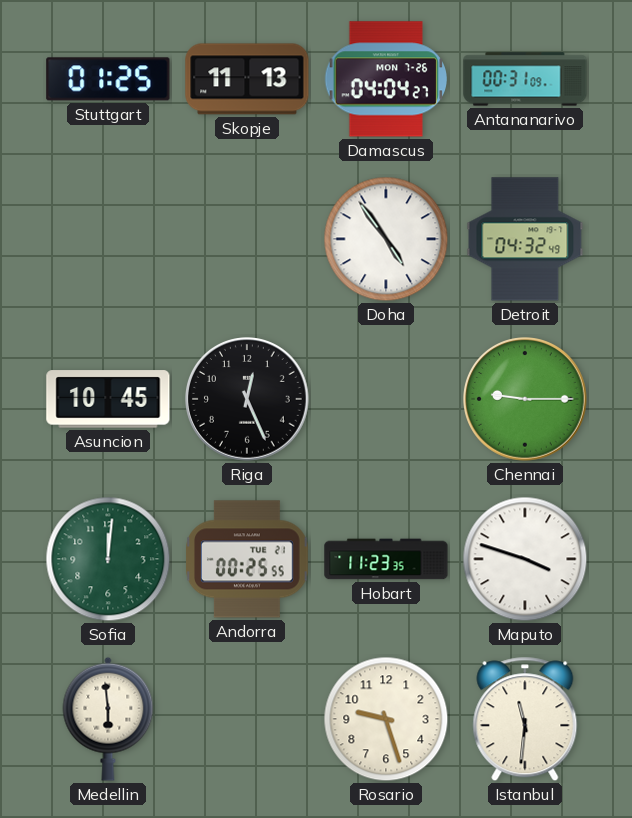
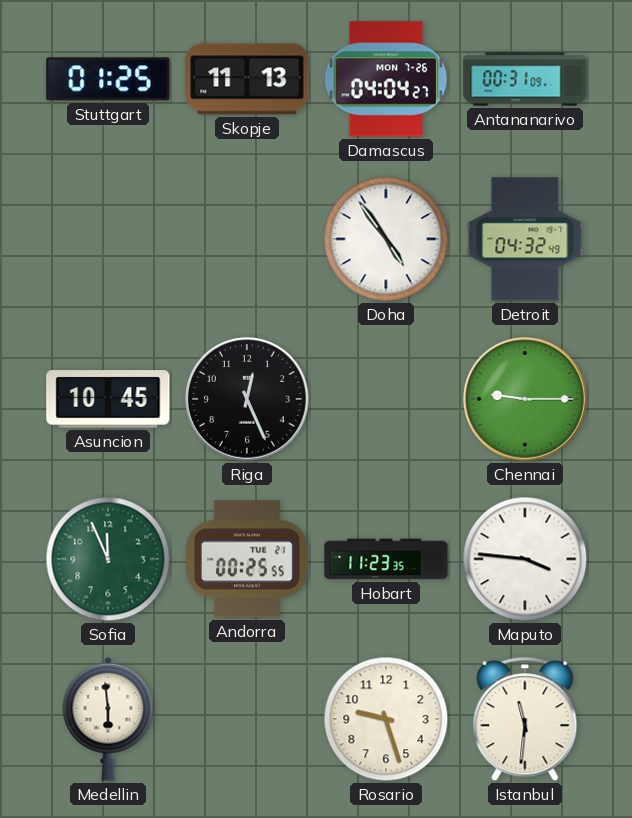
Sofia: 12:01 -> 11:56 (108, 559)
Maputo: 3:48 -> 3:46 (525, 559)
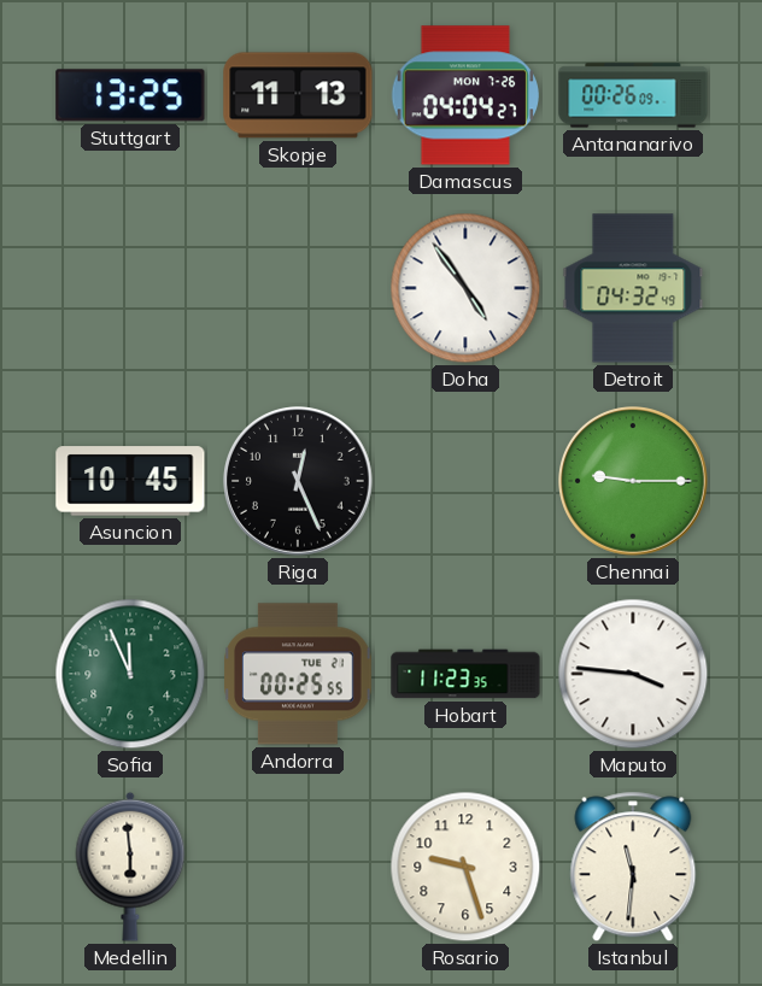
Stuttgart: 01:25 -> 13:25 (130, 95)
Antananarivo: 00:31 -> 00:26 (633, 95)
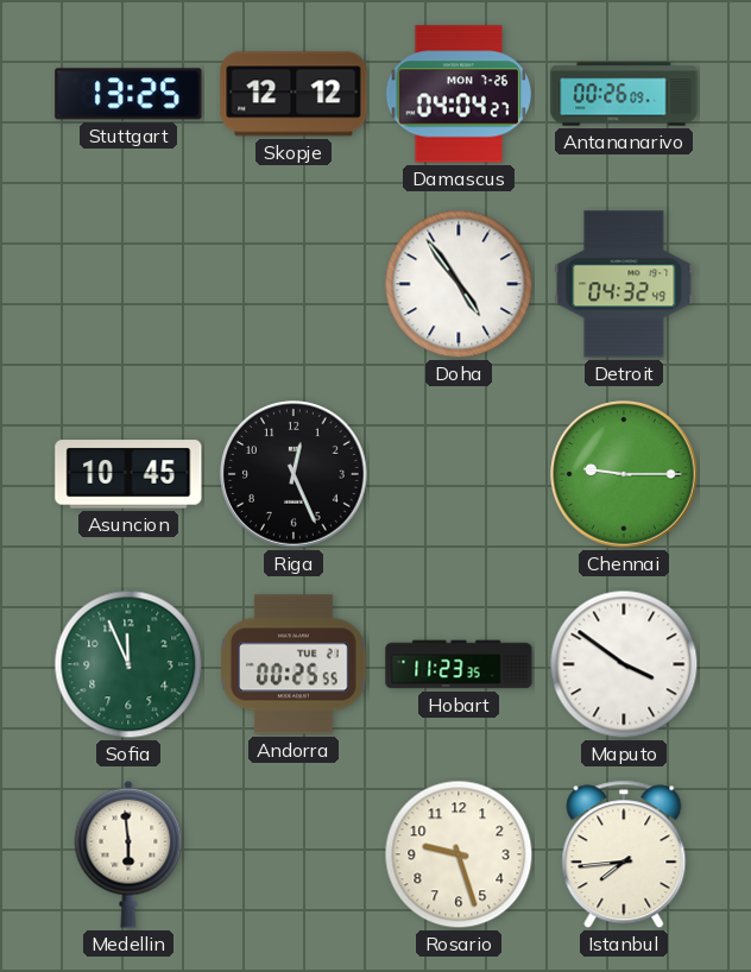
Skopje: 11:13 -> 12:12 (294, 94)
Maputo: 3:46 -> 3:51 (624, 664)
Istanbul: 11:31 -> 7:44 (624, 854)
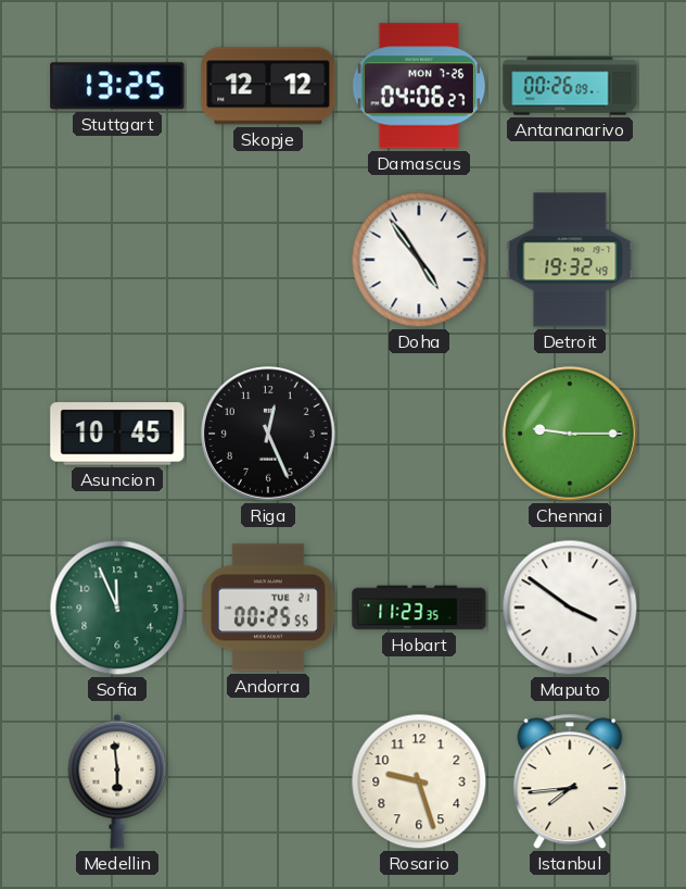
Damascus: 04:04 -> 04:06 (418, 86)
Detroit: 04:32 -> 19:32 (570, 260)
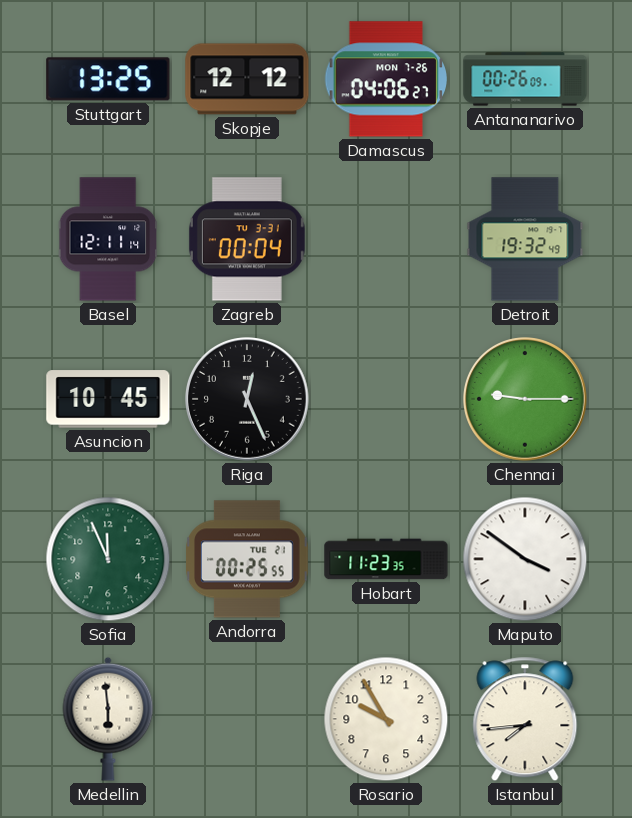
Basel: none -> 12:11 (108, 239)
Zagreb: none -> 00:04 (247, 239)
Doha: 4:54 -> none (419, 260)
Rosario: 9:27 -> 9:55 (386, 719)
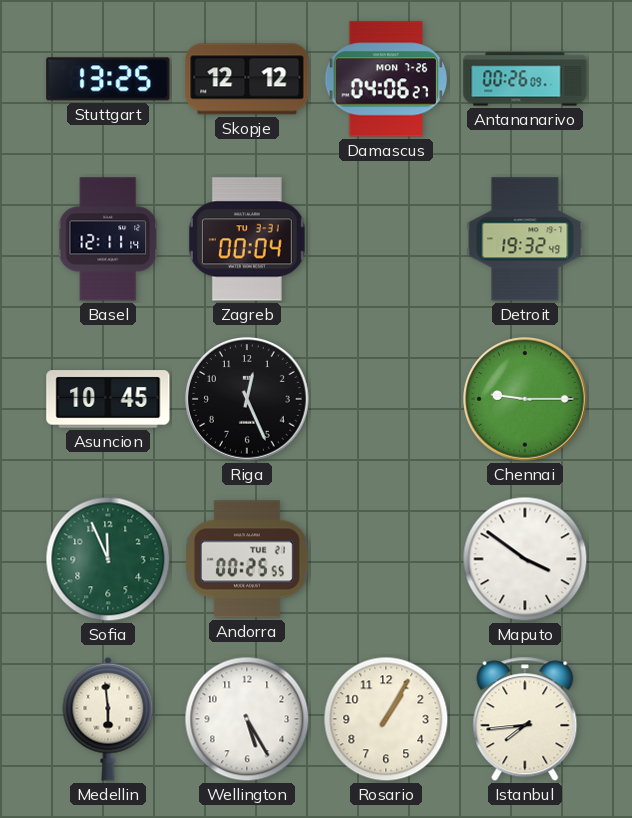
Hobart: 11:23 -> none (386, 559)
Wellington: none -> 5:25 (247, 719)
Rosario: 9:55 -> 1:05 (386, 719)
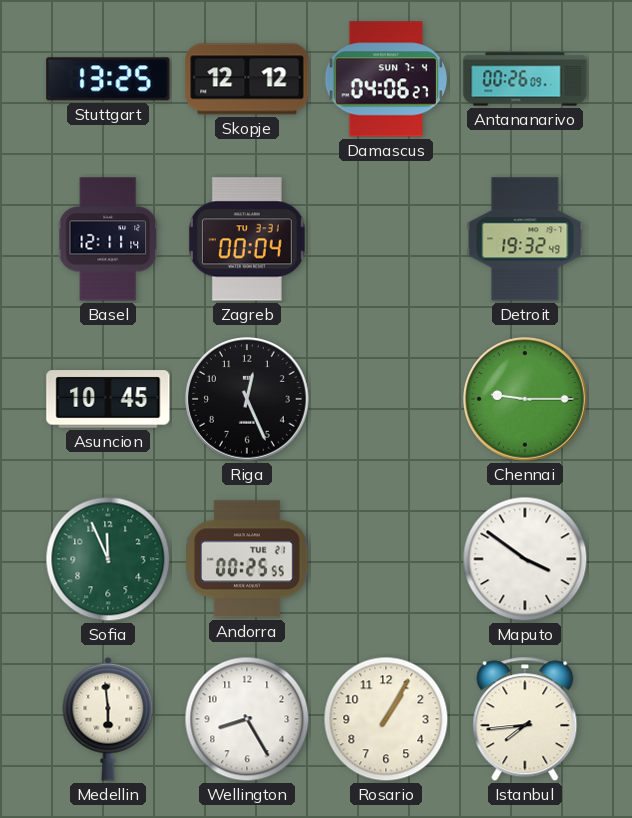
Damascus date: MON 7-26 -> SUN 7-4 (385, 79)
Wellington: 5:25 -> 8:25 (247, 719)
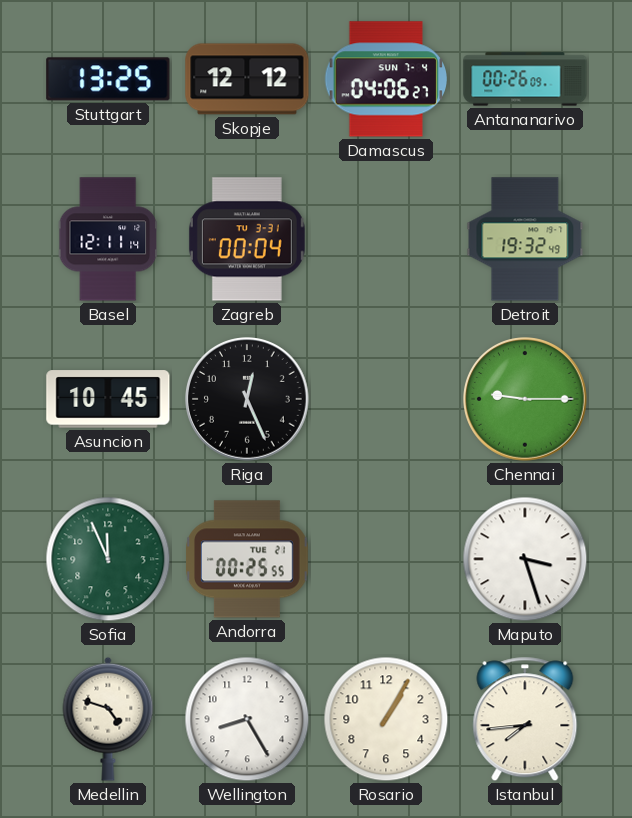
Maputo: 3:51 -> 3:27 (525, 559)
Medellin: 5:59 -> 4:48 (108, 719)
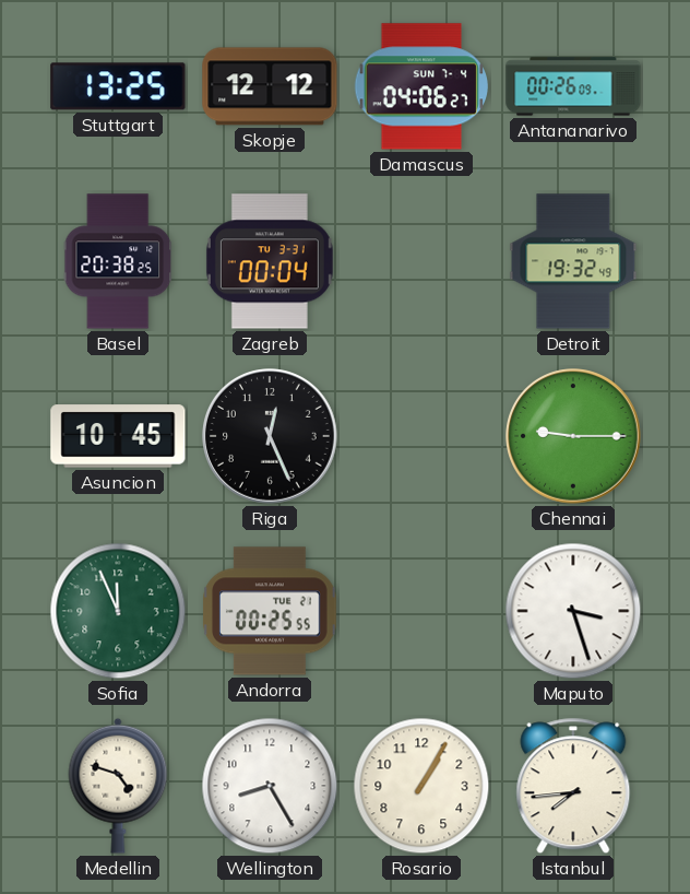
Basel: 12:11 -> 20:38 (118, 261)
